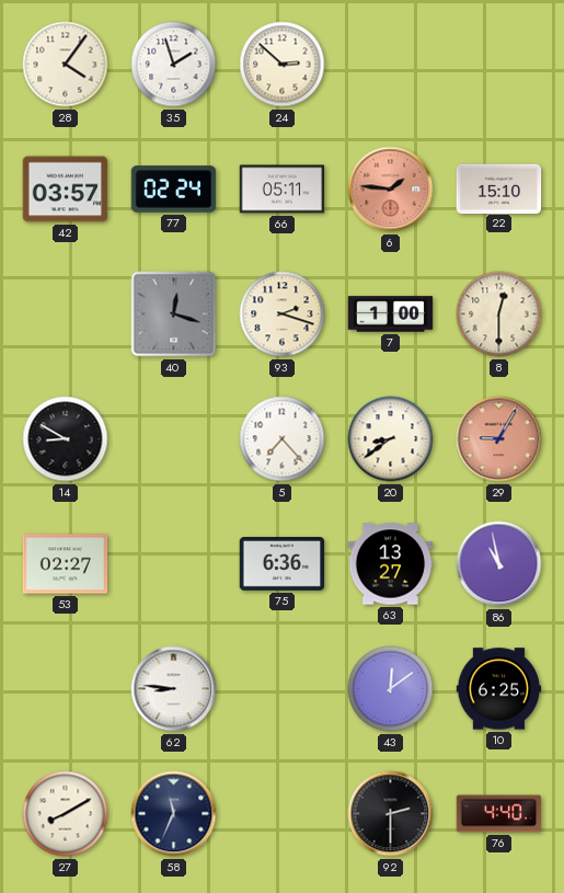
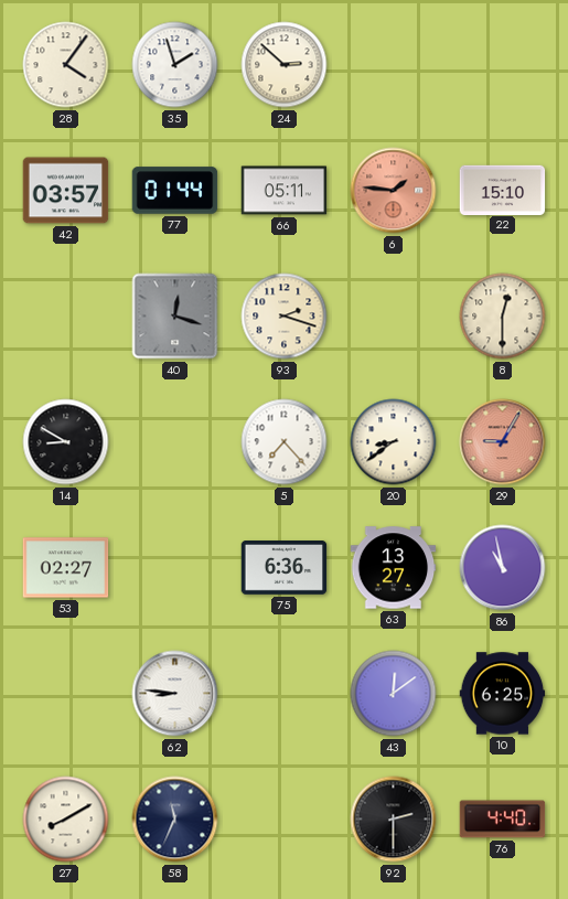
77: 02:24 -> 01:44 (175, 191)
7: 1:00 -> none (391, 314)
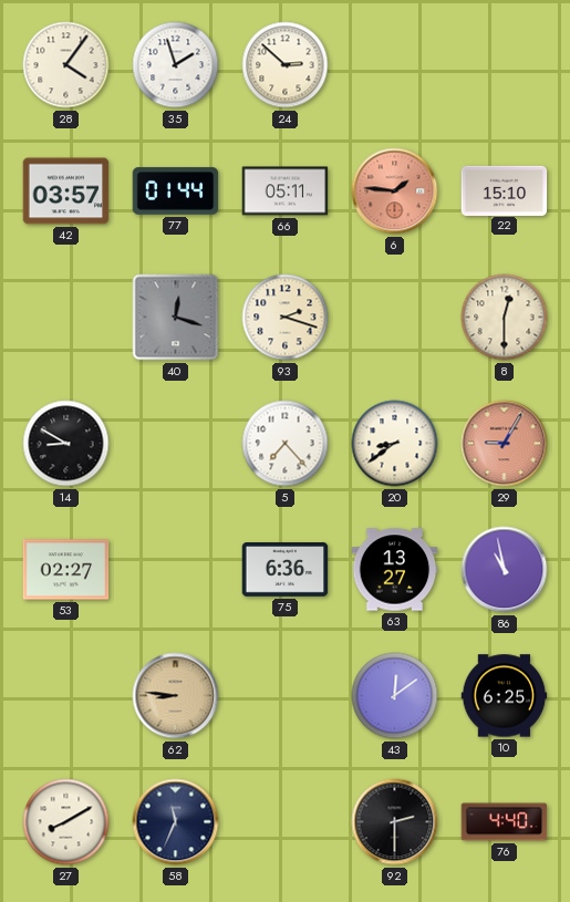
62 dial: white -> champagne (176, 696)
